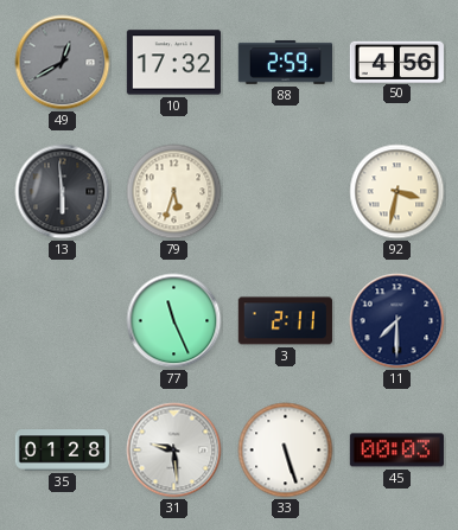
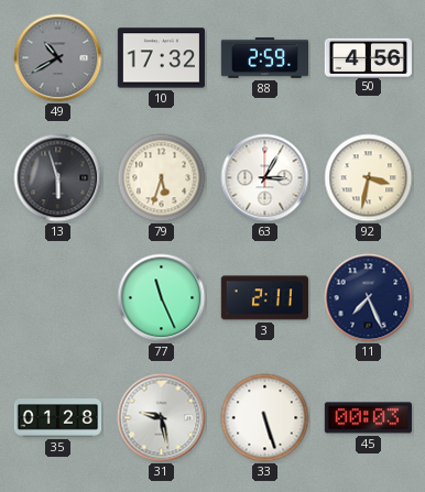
49: 12:40 -> 10:40 (58, 58)
13: 5:59 -> 5:57 (58, 178)
63: none -> 3:05 (265, 178)
11: 7:30 -> 7:26 (369, 298)
31: 9:29 -> 9:28 (162, 418)
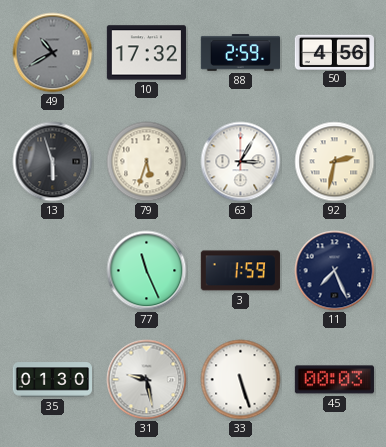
92: 3:32 -> 2:32 (335, 162)
3: 2:11 -> 1:59 (240, 271)
35: 01:28 -> 01:30 (52, 380)
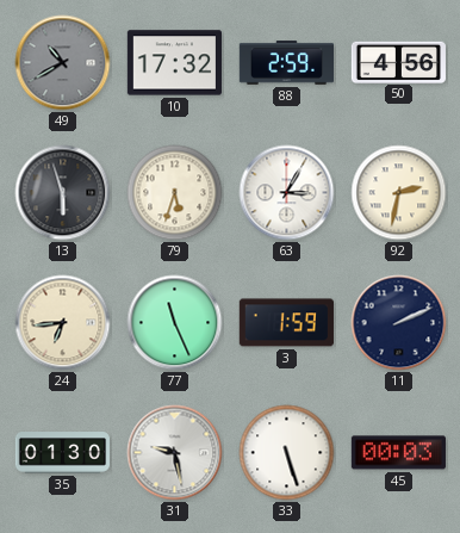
24: none -> 6:44 (63, 323)
11: 7:26 -> 2:11 (399, 323)
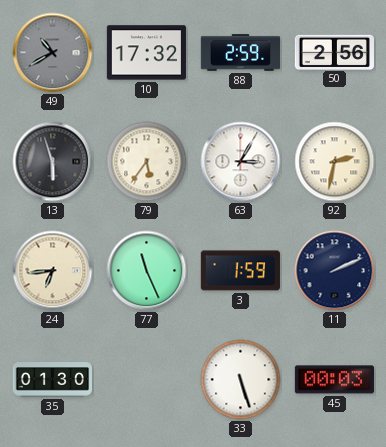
50: 4:56 -> 2:56 (334, 52)
79: 5:33 -> 5:36 (147, 162)
31: 9:28 -> none (175, 453)
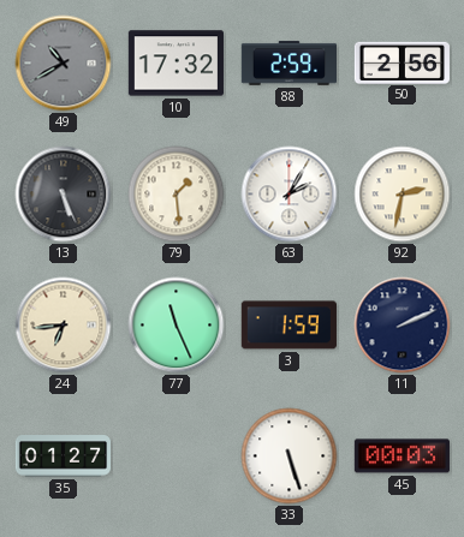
13: 5:57 -> 5:26 (64, 195)
79: 5:36 -> 1:29 (177, 195)
63: 3:05 -> 2:05 (290, 195)
35: 01:30 -> 01:27 (63, 457)
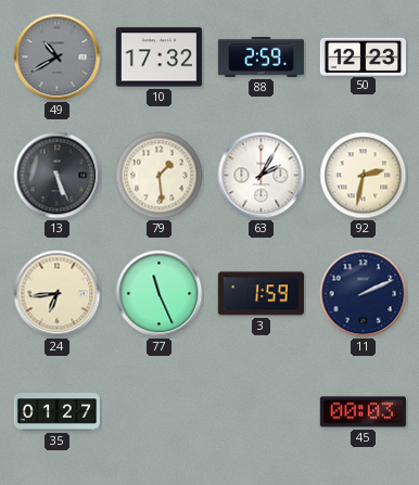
50: 2:56 -> 12:23 (363, 56)
33: 5:27 -> none (290, 457)
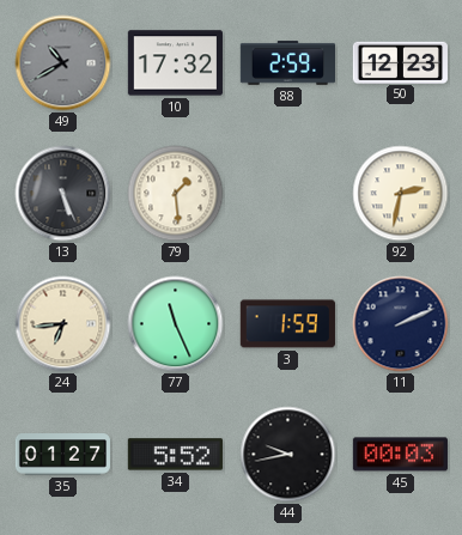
63: 2:05 -> none (262, 176)
34: none -> 5:52 (175, 455)
44: none -> 9:43 (288, 455)
